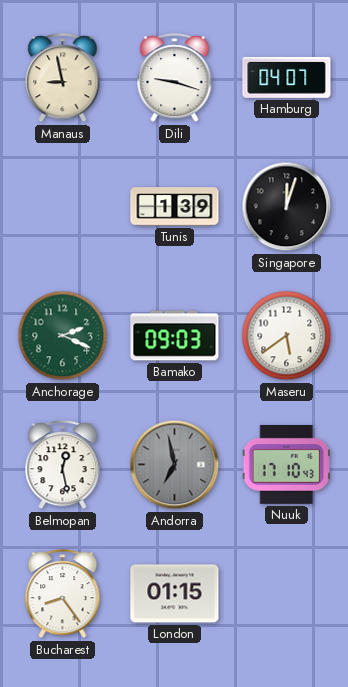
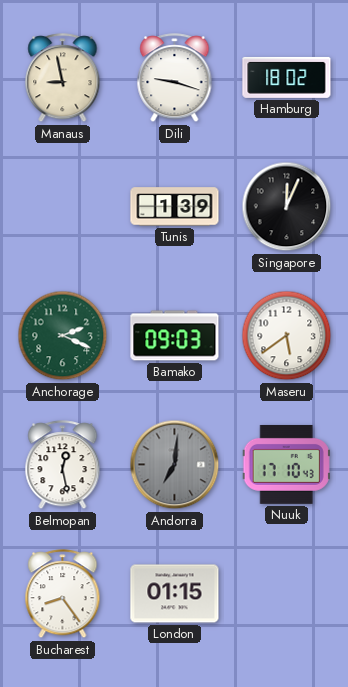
Hamburg: 04:07 -> 18:02 (287, 77)
Singapore: 12:03 -> 12:04 (287, 207)
Andorra: 6:58 -> 7:01 (175, 465)
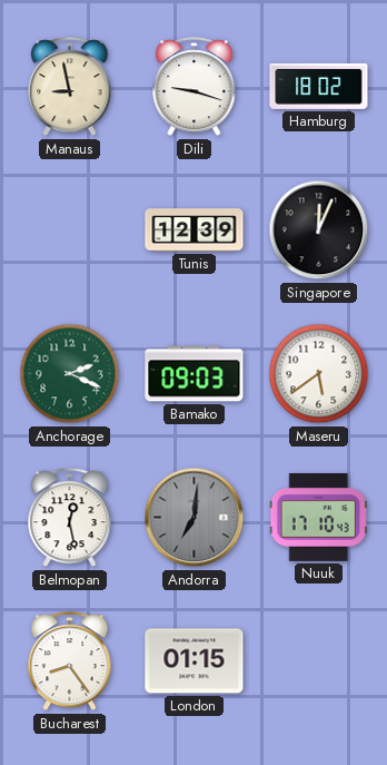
Tunis: 1:39 -> 12:39 (195, 231)
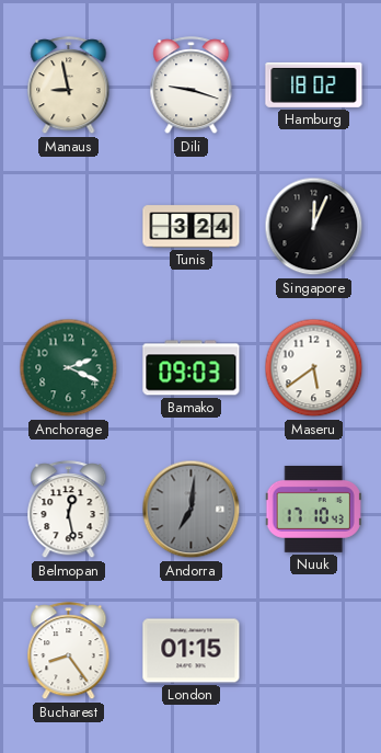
Tunis: 12:39 -> 3:24 (192, 227)
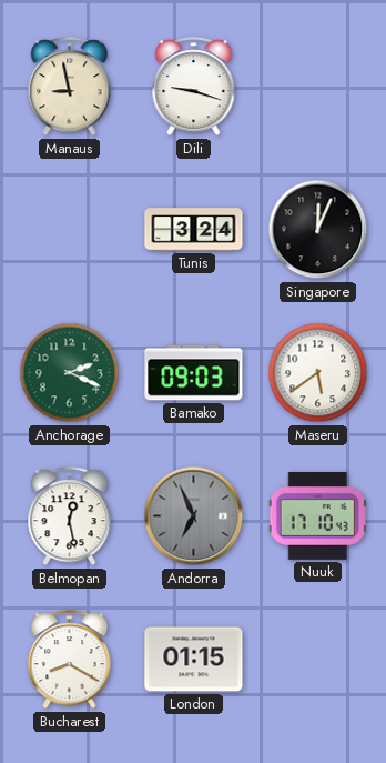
Hamburg: 18:02 -> none (314, 84)
Andorra: 7:01 -> 6:56 (194, 516)
Bucharest: 8:24 -> 8:20 (70, 660)
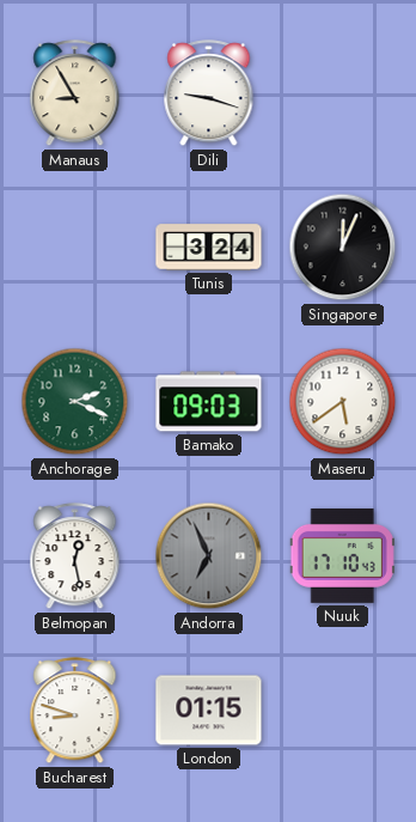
Manaus: 8:58 -> 8:55 (75, 93)
Bucharest: 8:20 -> 8:48 (75, 711)
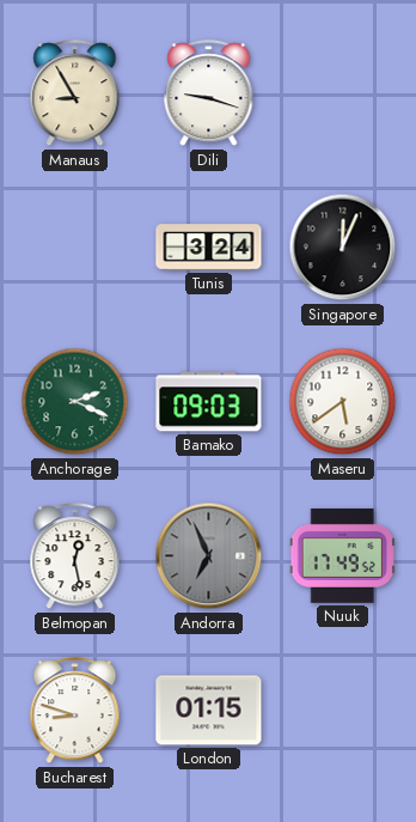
Nuuk: 17:10 -> 17:49 (342, 555)
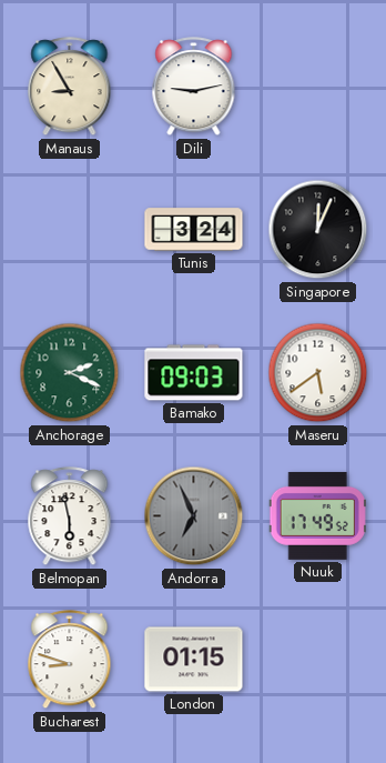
Dili: 9:18 -> 9:13 (194, 87)
Belmopan: 12:28 -> 5:58 (70, 516)
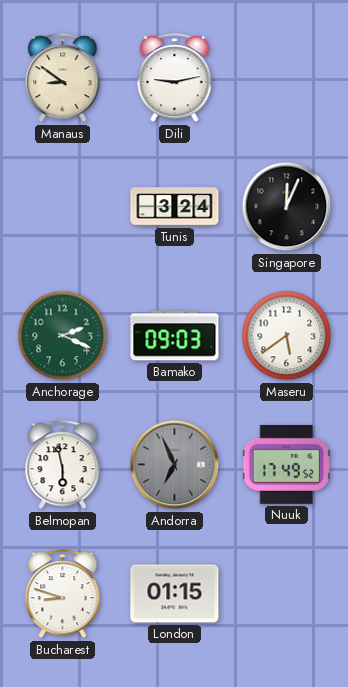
Manaus: 8:55 -> 8:51 (63, 78)
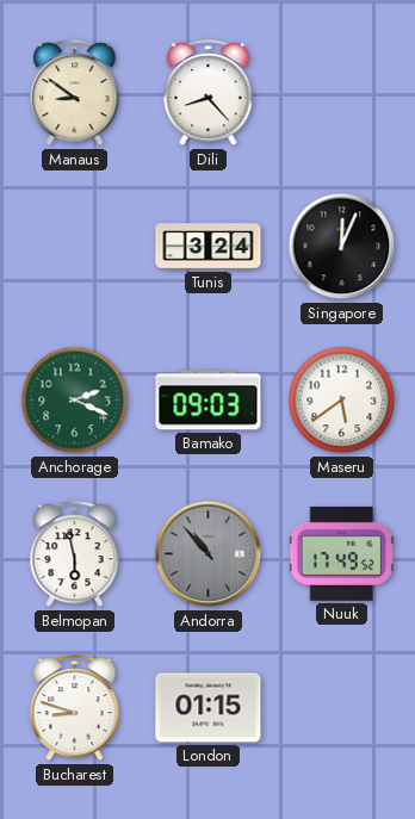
Dili: 9:13 -> 8:23 (209, 93)
Andorra: 6:56 -> 10:53 (209, 554)
